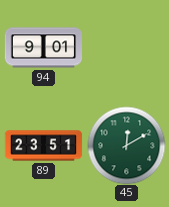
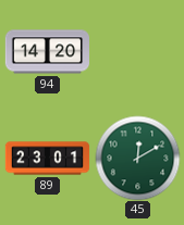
94: 9:01 -> 14:20 (47, 52)
89: 23:51 -> 23:01 (47, 159)
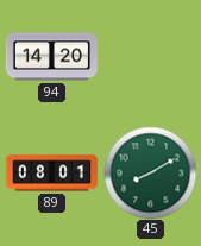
89: 23:01 -> 08:01 (51, 174)
45: 12:10 -> 8:10 (150, 172)
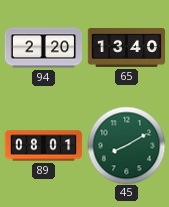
94: 14:20 -> 2:20 (43, 48)
65: none -> 13:40 (126, 47)
